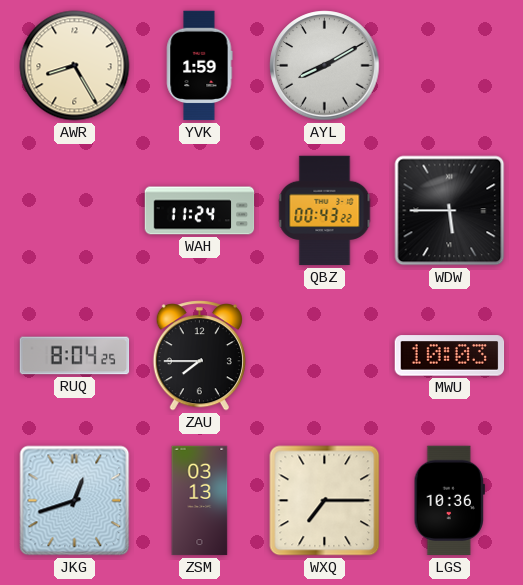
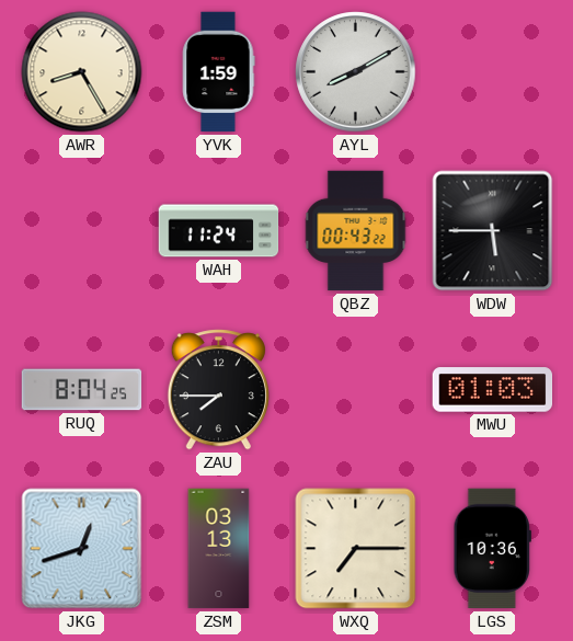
MWU: 10:03 -> 01:03 (493, 390)
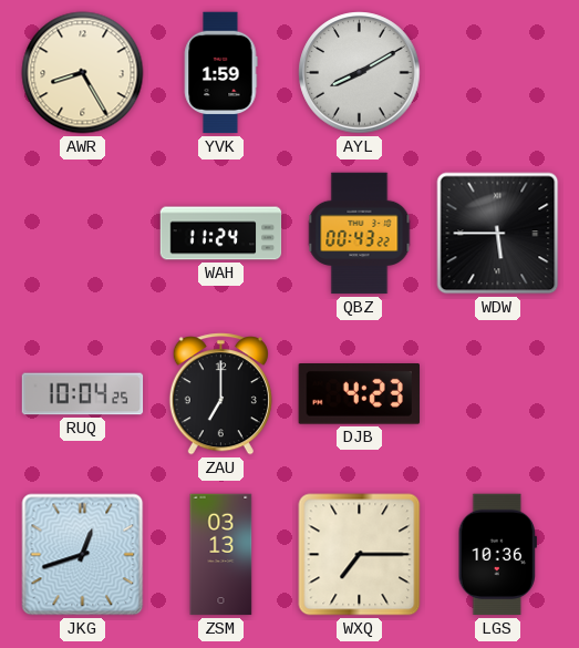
RUQ: 8:04 -> 10:04 (83, 394)
ZAU: 7:45 -> 7:00 (220, 394)
DJB: none -> 4:23 (359, 394)
MWU: 01:03 -> none (493, 390)
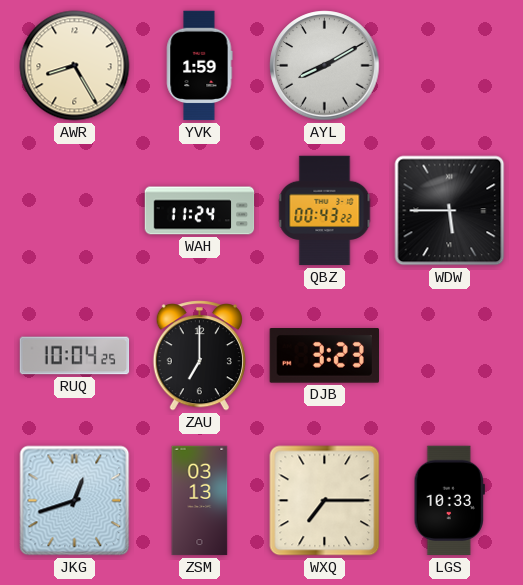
DJB: 4:23 -> 3:23 (324, 356)
LGS: 10:36 -> 10:33 (449, 501)
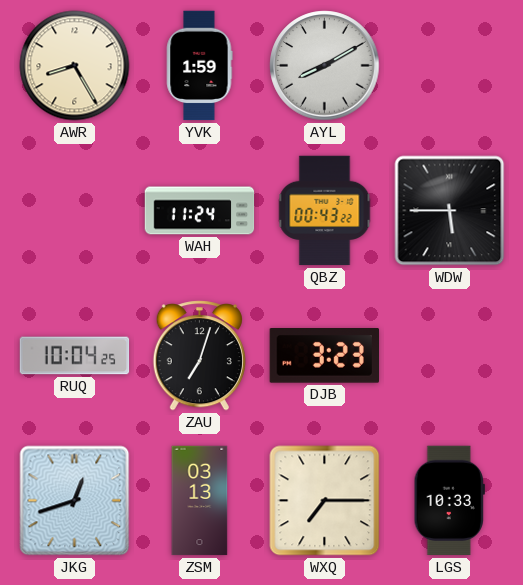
ZAU: 7:00 -> 7:03 (199, 356)
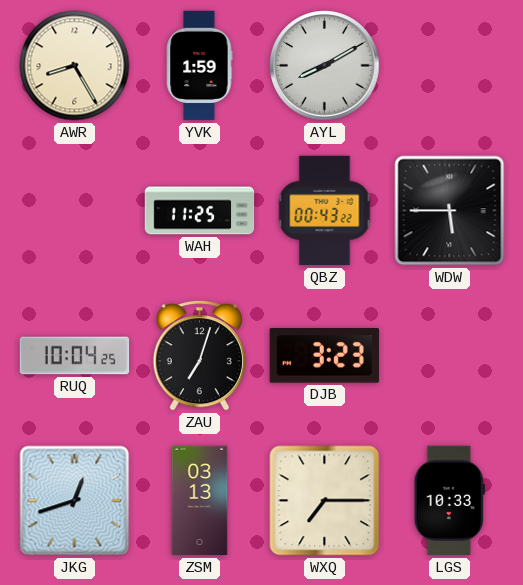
WAH: 11:24 -> 11:25 (200, 211)
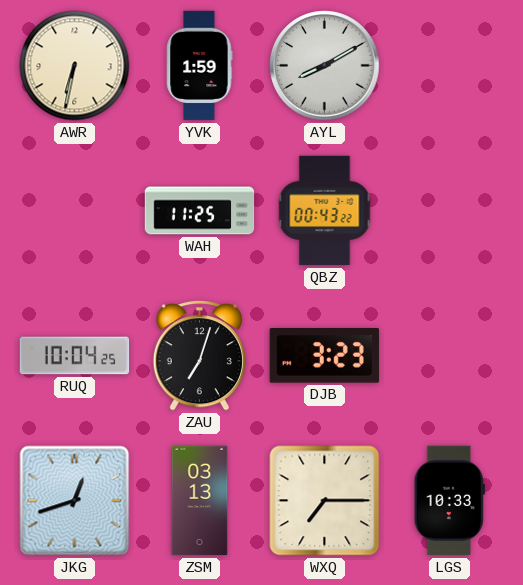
AWR: 8:25 -> 6:32 (75, 66)
WDW: 5:45 -> none (450, 211)
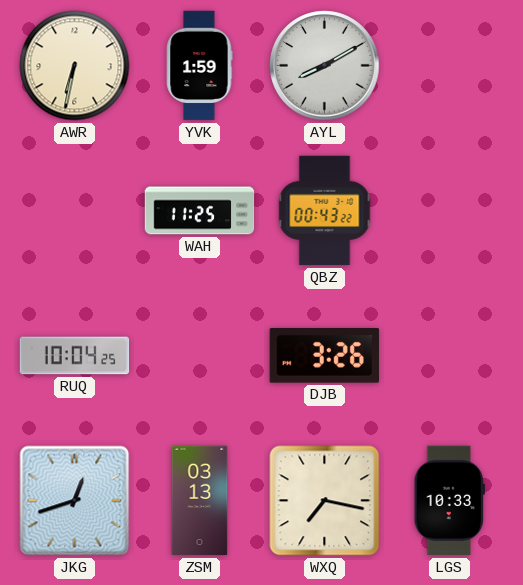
ZAU: 7:03 -> none (199, 356)
DJB: 3:23 -> 3:26 (324, 356)
WXQ: 7:15 -> 7:17 (325, 501)
